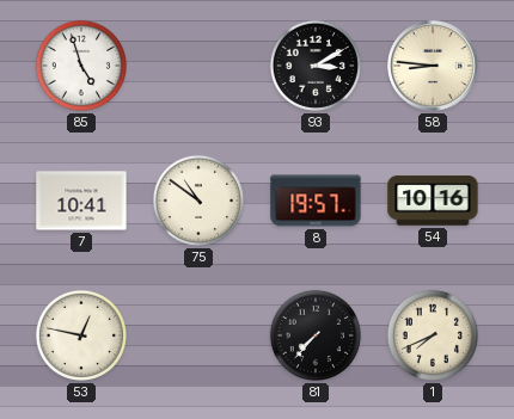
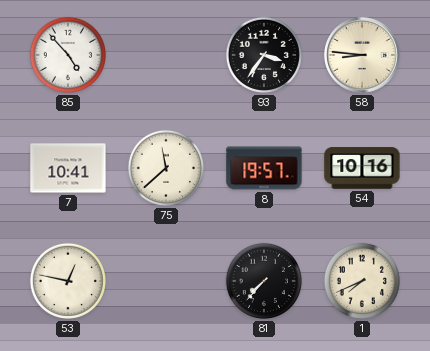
85: 4:57 -> 4:53 (68, 55)
93: 3:10 -> 3:36 (264, 55)
75: 10:51 -> 11:38 (166, 168)
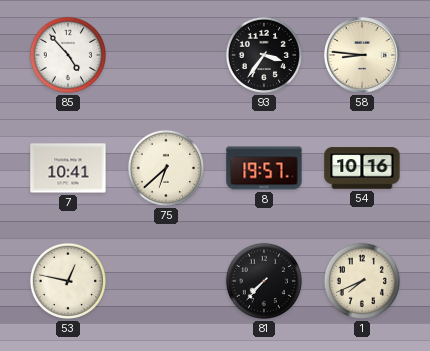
75: 11:38 -> 6:38 (166, 168)
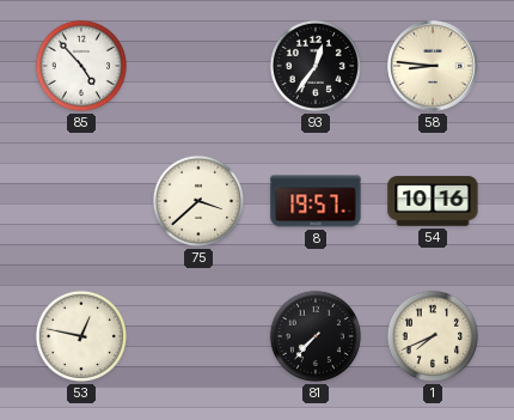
93: 3:36 -> 12:36 (316, 66)
7: 10:41 -> none (68, 168)
75: 6:38 -> 3:38 (198, 201)
